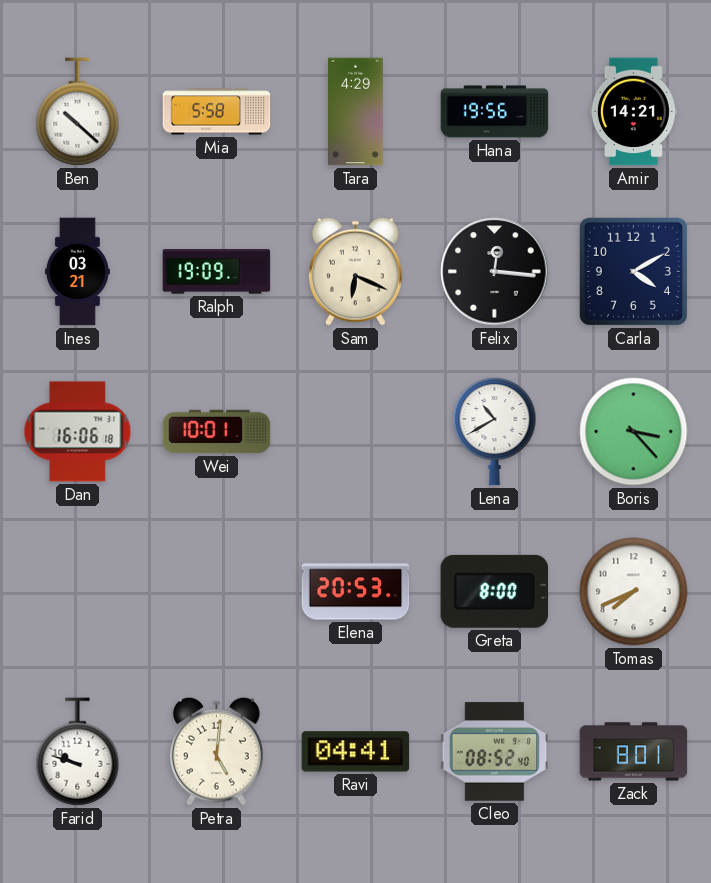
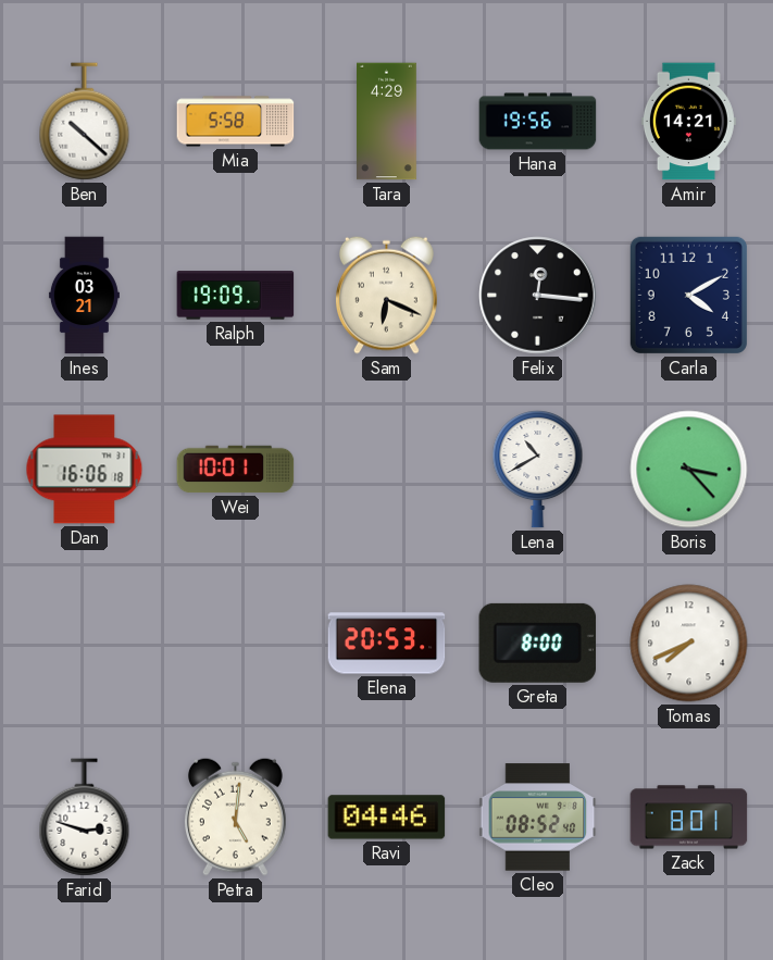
Farid: 9:48 -> 2:48 (85, 818)
Ravi: 04:41 -> 04:46 (387, 818)
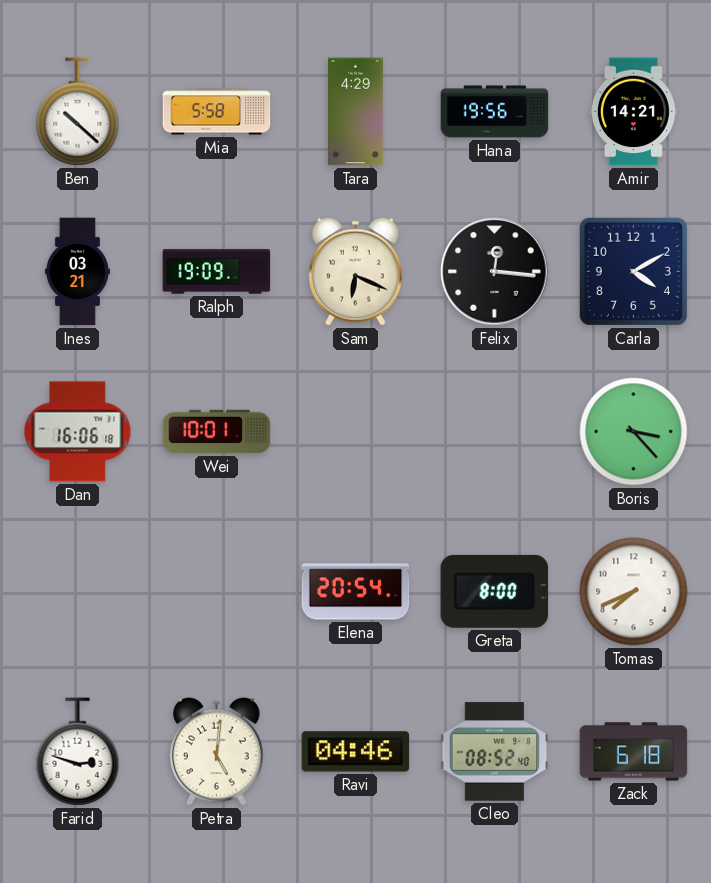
Lena: 10:40 -> none (538, 469)
Elena: 20:53 -> 20:54 (356, 592)
Zack: 8:01 -> 6:18 (634, 752)
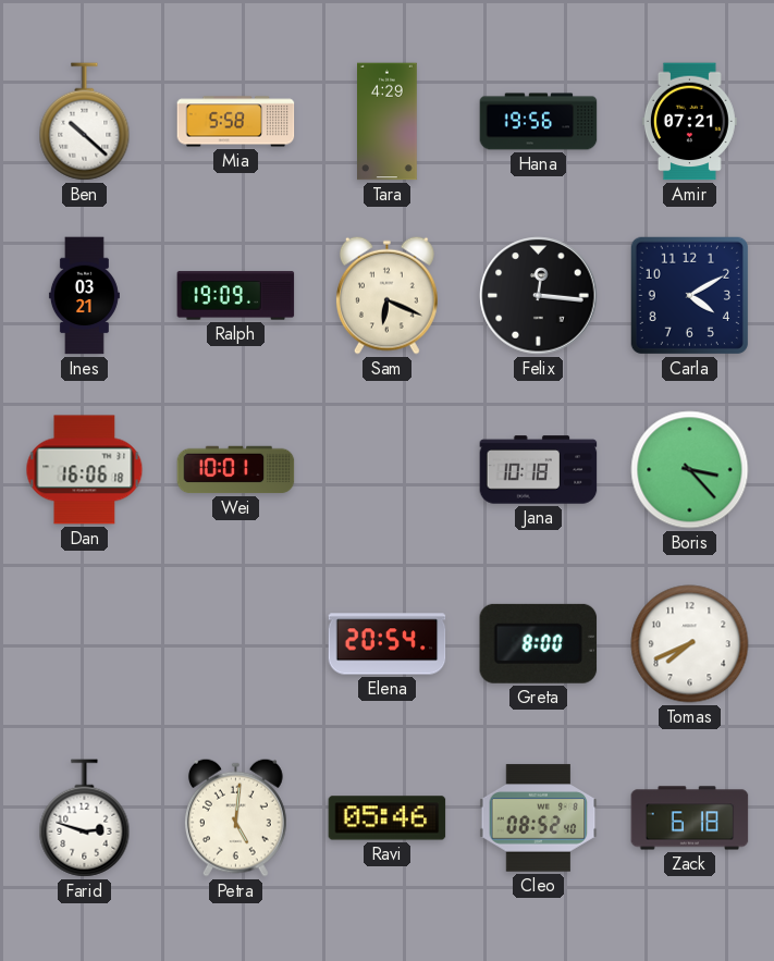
Amir: 14:21 -> 07:21 (689, 122)
Jana: none -> 10:18 (539, 470)
Ravi: 04:46 -> 05:46 (388, 818)
